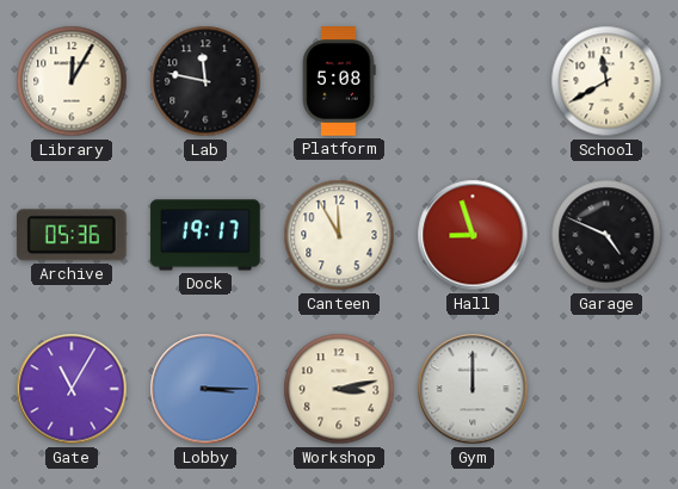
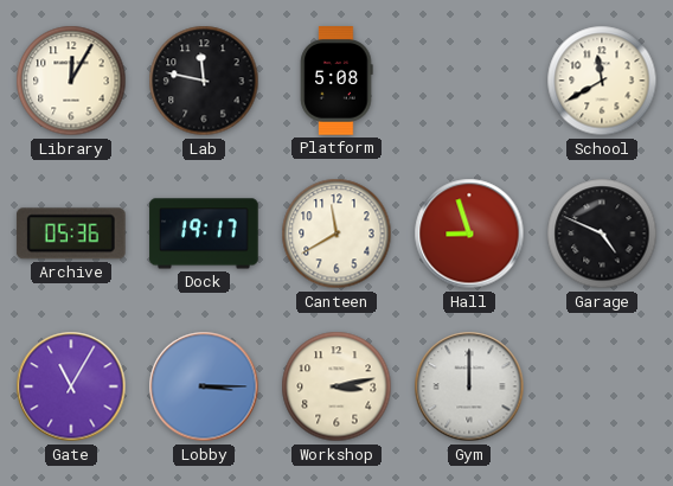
Canteen: 11:55 -> 11:40 (336, 234)
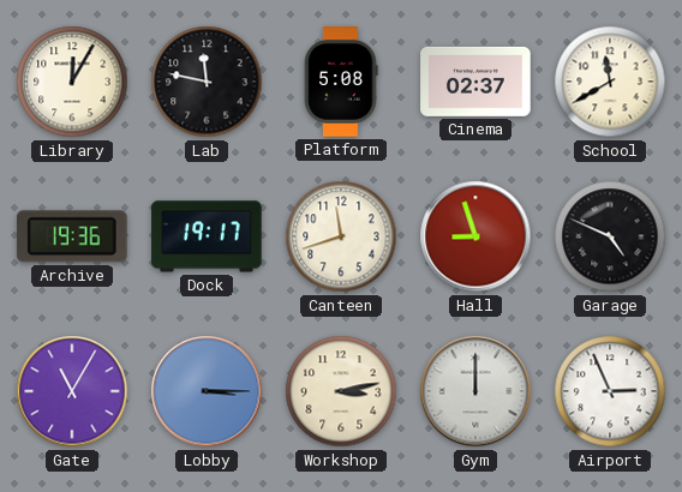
Cinema: none -> 02:37 (475, 82)
Archive: 05:36 -> 19:36 (72, 236)
Canteen: 11:40 -> 11:42 (341, 236)
Airport: none -> 2:56 (610, 391)
